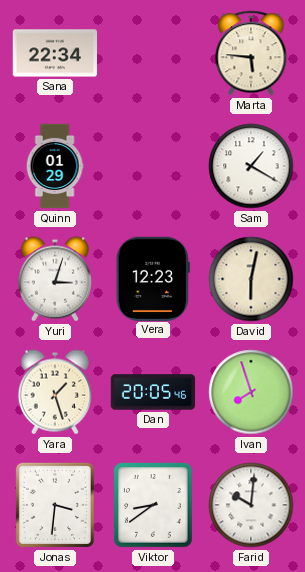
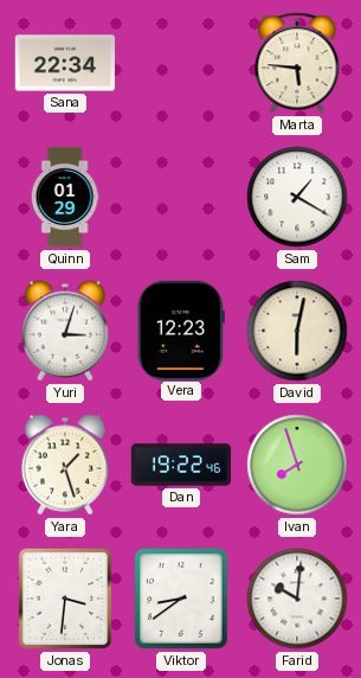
Dan: 20:05 -> 19:22 (181, 465)
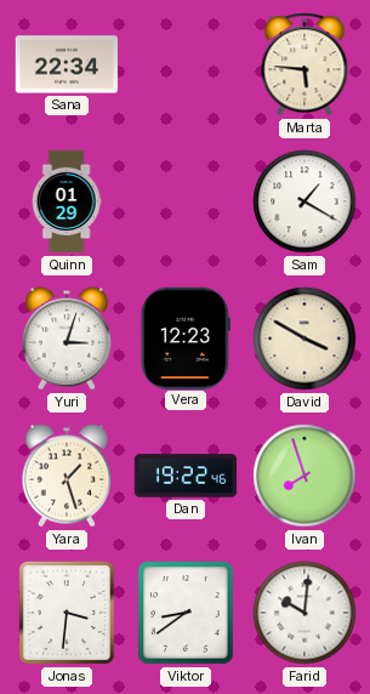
David: 6:02 -> 3:50 (304, 339)
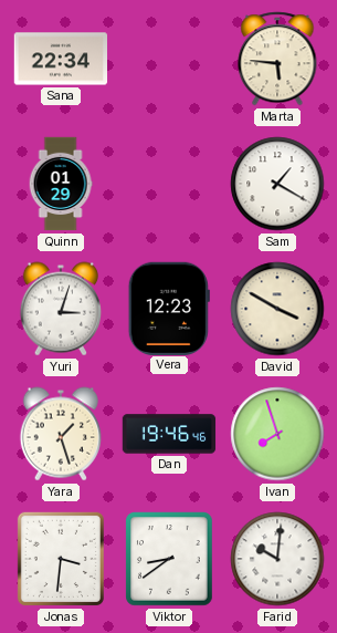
Dan: 19:22 -> 19:46 (169, 434)
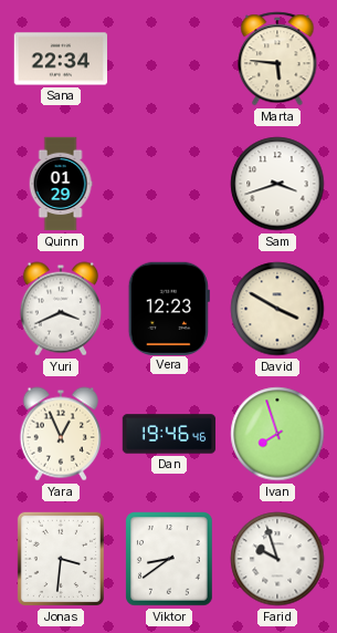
Sam: 1:20 -> 3:42 (277, 184)
Yuri: 3:03 -> 3:41 (60, 309)
Yara: 1:27 -> 12:56 (60, 434)
Farid: 10:01 -> 9:57 (277, 559)
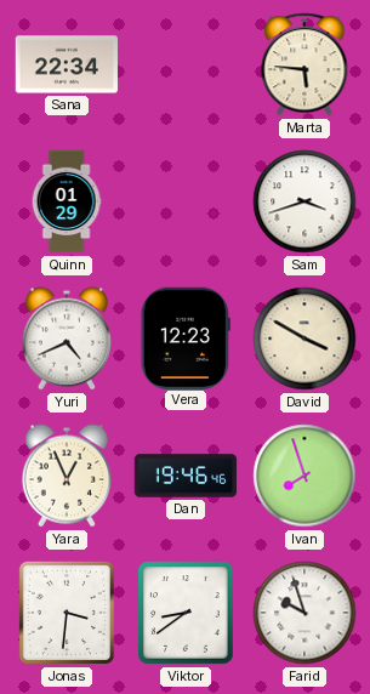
Yuri: 3:41 -> 4:41 (66, 339)
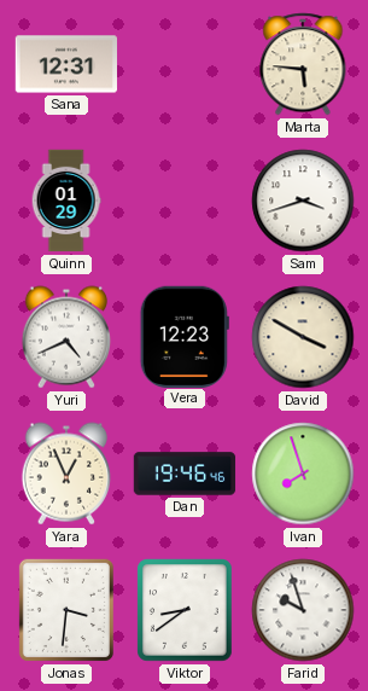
Sana: 22:34 -> 12:31 (66, 64)
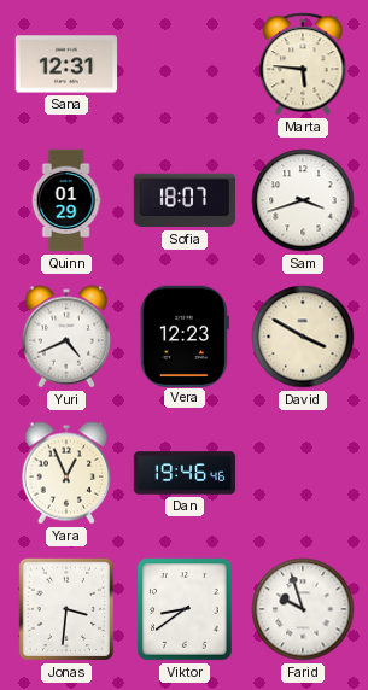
Sofia: none -> 18:07 (183, 200)
Ivan: 7:57 -> none (303, 474)
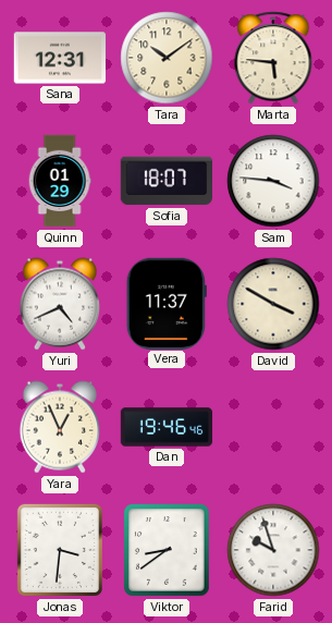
Tara: none -> 10:09 (167, 58)
Sam: 3:42 -> 3:46 (273, 181)
Vera: 12:23 -> 11:37 (167, 303)
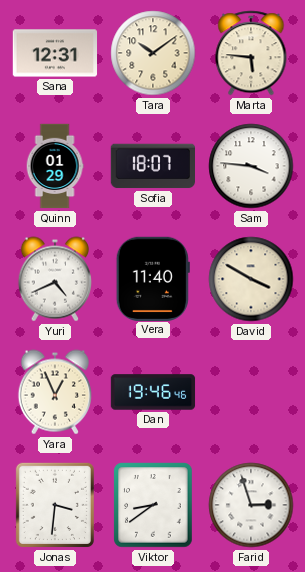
Vera: 11:37 -> 11:40 (153, 278)
Farid: 9:57 -> 2:57 (251, 505)
